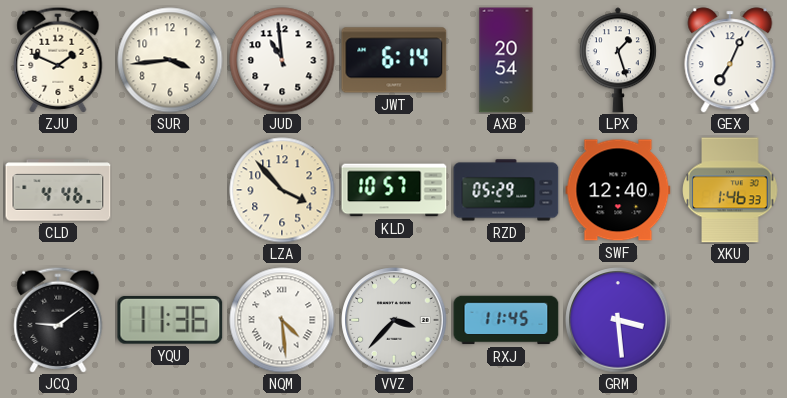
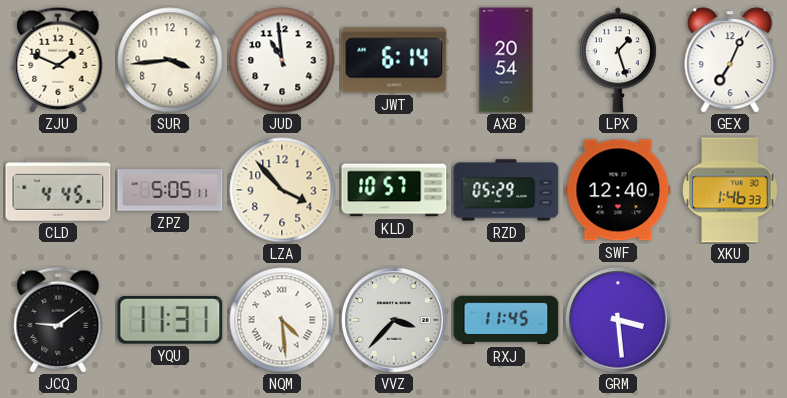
CLD: 4:46 -> 4:45 (58, 190)
ZPZ: none -> 5:05 (170, 190)
YQU: 11:36 -> 11:31 (170, 320)
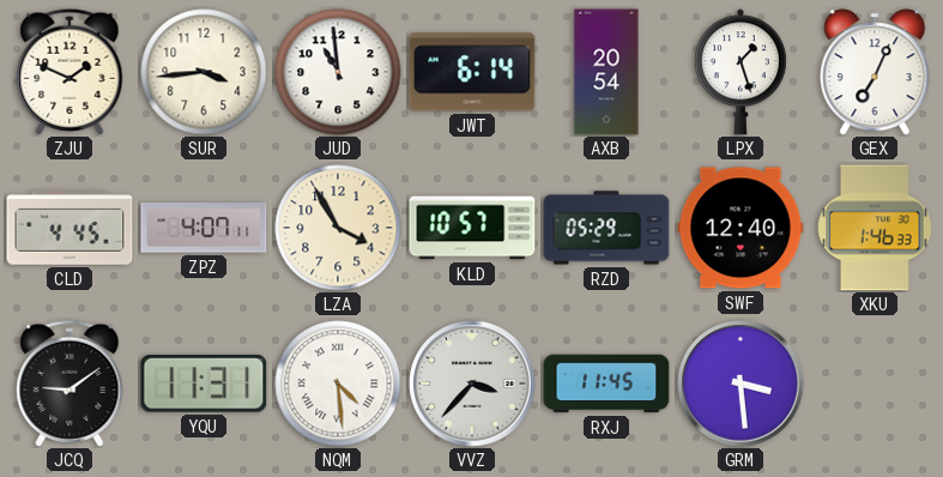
ZPZ: 5:05 -> 4:07 (204, 228)
LZA: 3:53 -> 3:55 (338, 228)
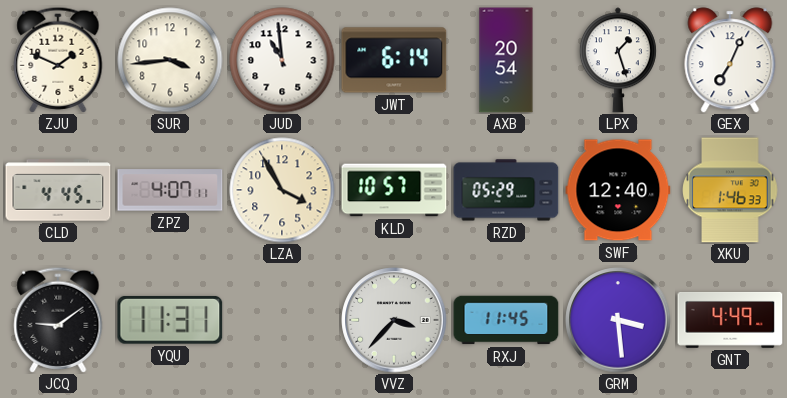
NQM: 4:29 -> none (338, 384)
GNT: none -> 4:49 (730, 320)
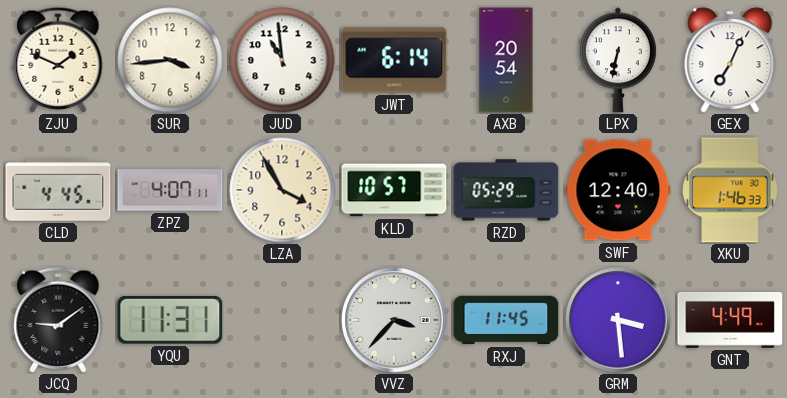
LPX: 1:27 -> 6:32 (618, 60)
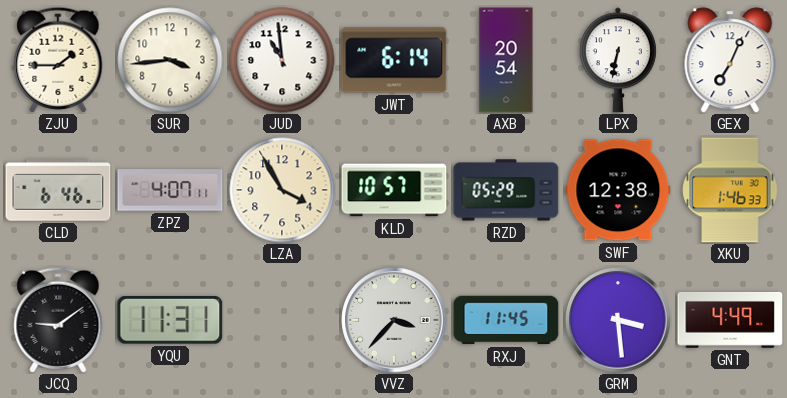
ZJU: 1:49 -> 1:45 (58, 60)
CLD: 4:45 -> 6:46 (58, 190)
SWF: 12:40 -> 12:38 (618, 190)
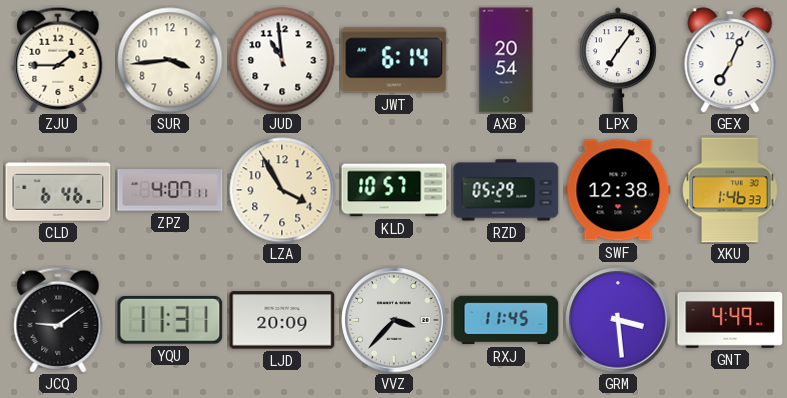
LPX: 6:32 -> 7:06 (618, 60)
LJD: none -> 20:09 (282, 320)
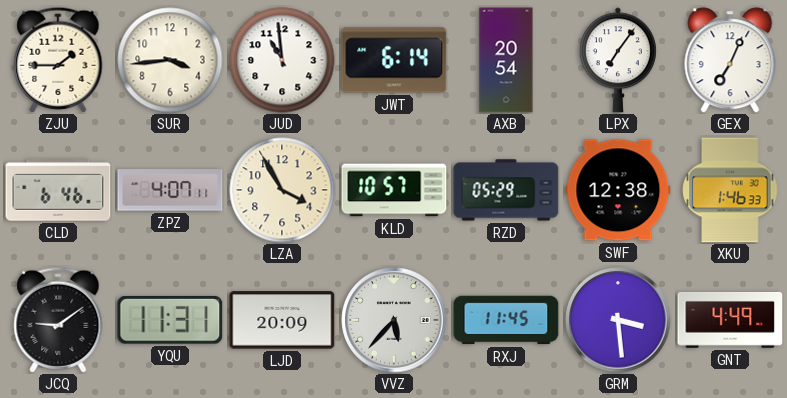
VVZ: 3:37 -> 5:37 (394, 320)
